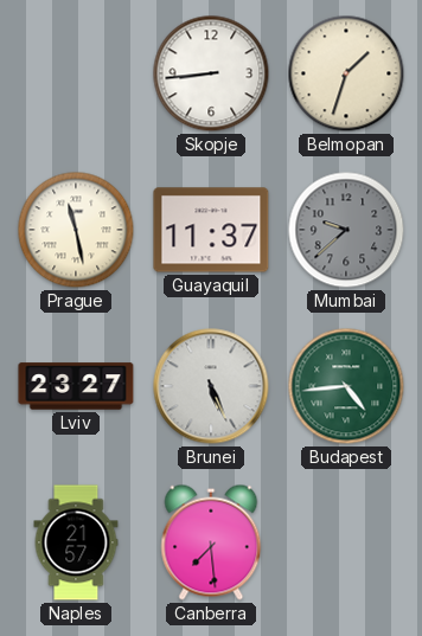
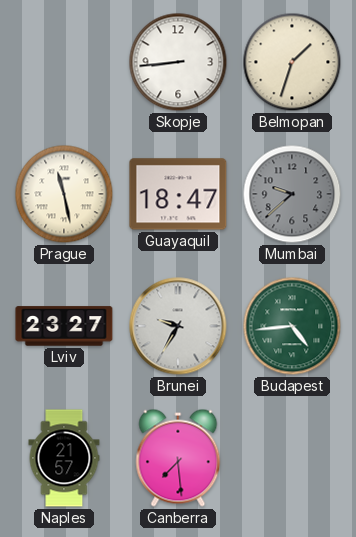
Guayaquil: 11:37 -> 18:47 (178, 194)
Brunei: 5:26 -> 9:35 (178, 326)
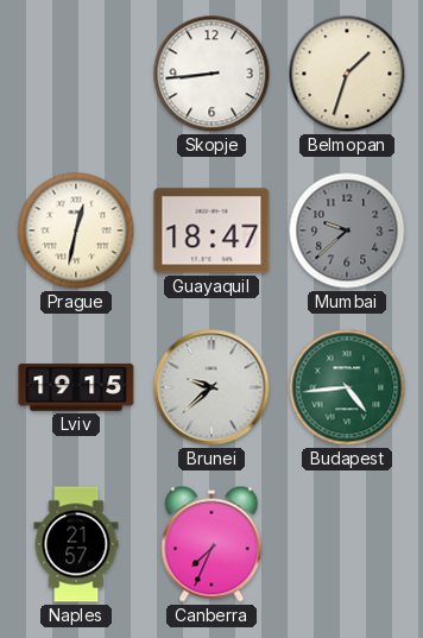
Prague: 11:28 -> 12:32 (76, 230)
Lviv: 23:27 -> 19:15 (76, 387)
Brunei: 9:35 -> 9:38 (211, 387)
Canberra: 7:29 -> 7:34 (211, 544)
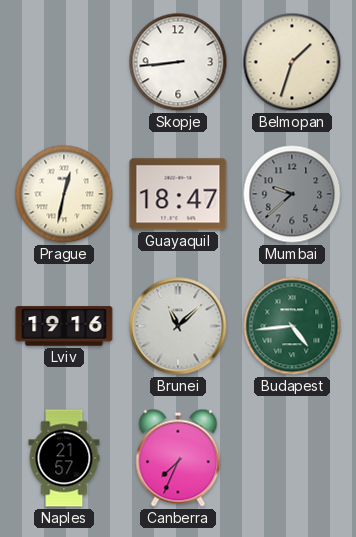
Lviv: 19:15 -> 19:16 (64, 326)
Brunei: 9:38 -> 11:08 (178, 326)
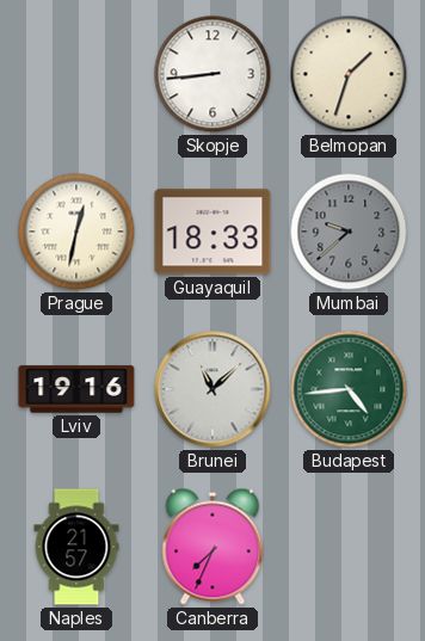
Guayaquil: 18:47 -> 18:33 (213, 232)
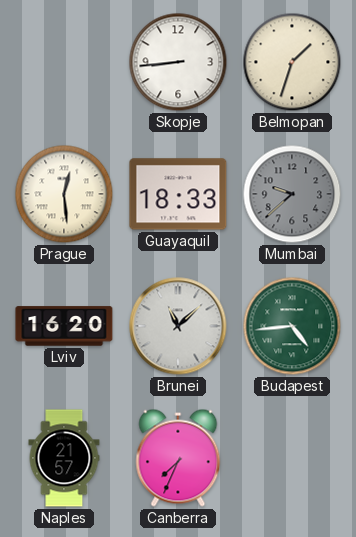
Prague: 12:32 -> 12:29 (64, 194)
Lviv: 19:16 -> 16:20 (64, 326)
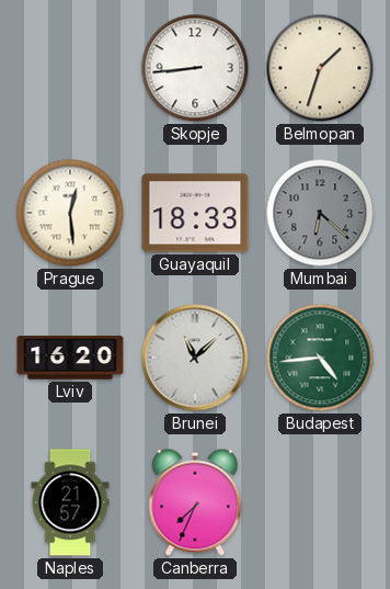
Mumbai: 9:38 -> 6:22 (320, 213)
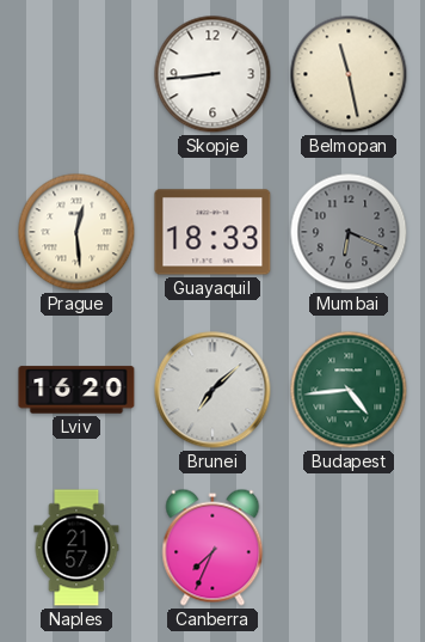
Belmopan: 1:33 -> 11:28 (349, 74)
Mumbai: 6:22 -> 6:19 (349, 232)
Brunei: 11:08 -> 7:08 (213, 390)
